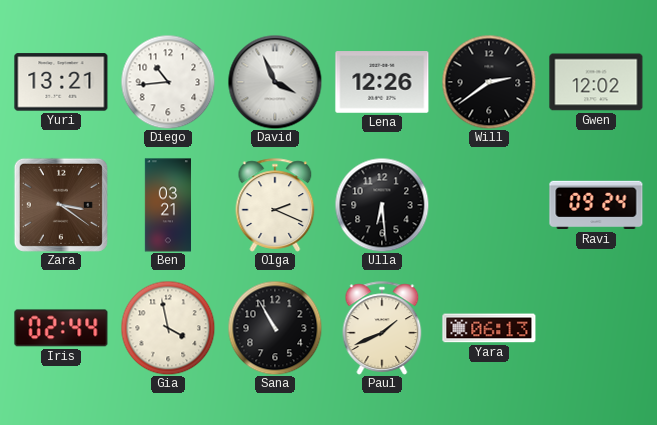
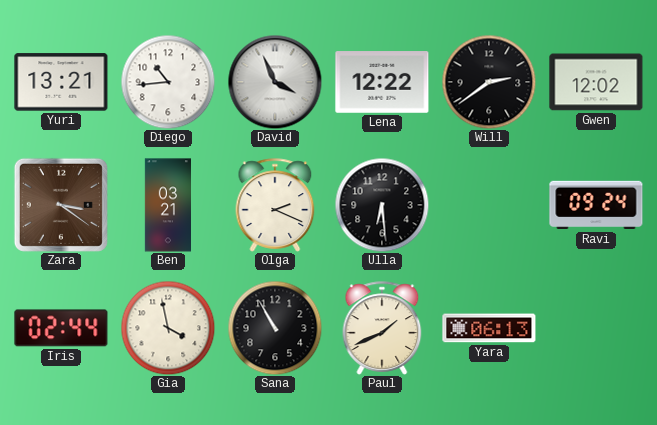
Lena: 12:26 -> 12:22 (382, 82)
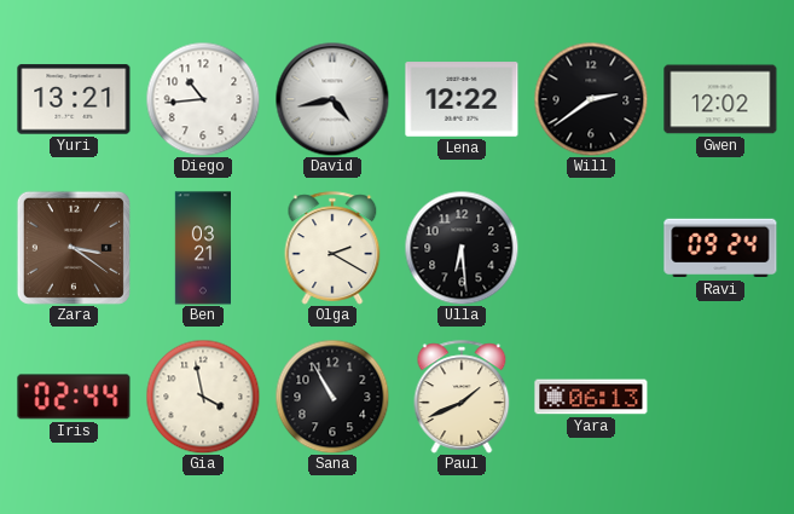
David: 3:56 -> 4:43 (332, 99)
Olga: 2:19 -> 2:20 (332, 248)
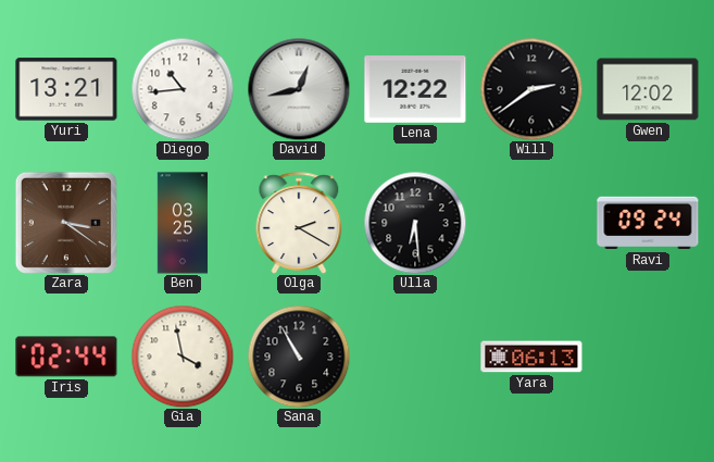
David: 4:43 -> 12:43 (299, 89)
Ben: 03:21 -> 03:25 (181, 223)
Paul: 1:41 -> none (462, 397)
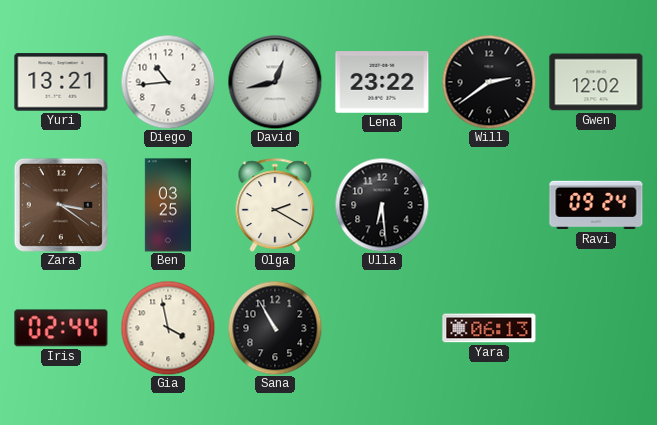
Lena: 12:22 -> 23:22 (382, 82)
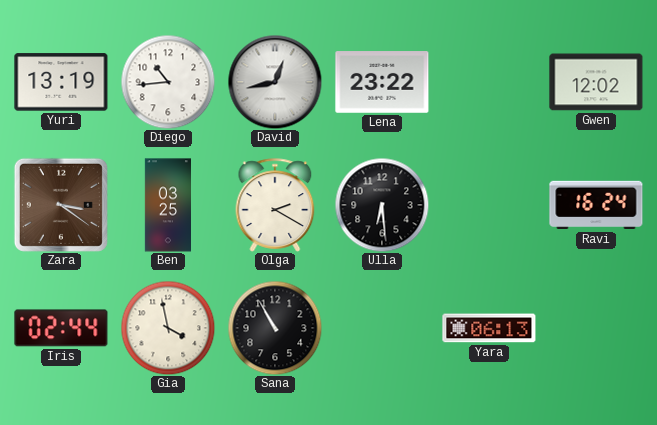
Yuri: 13:21 -> 13:19 (61, 82)
Will: 2:39 -> none (489, 82)
Ravi: 09:24 -> 16:24 (596, 205)
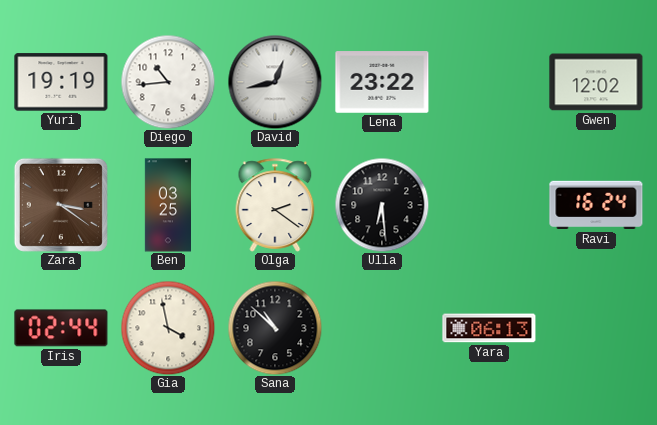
Yuri: 13:19 -> 19:19 (61, 82)
Olga: 2:20 -> 2:21 (275, 205)
Sana: 10:55 -> 10:52 (275, 328)
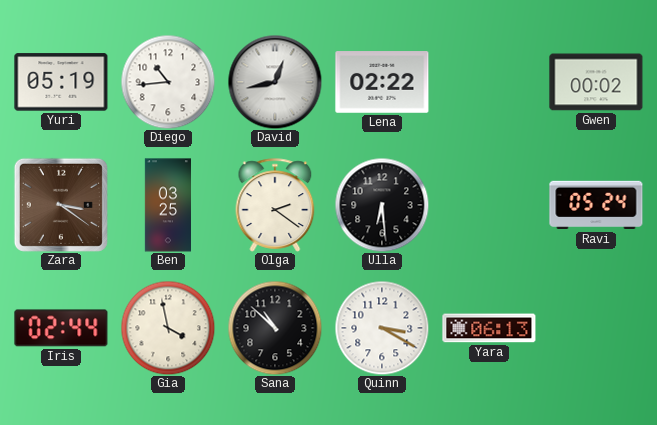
Yuri: 19:19 -> 05:19 (61, 82)
Lena: 23:22 -> 02:22 (382, 82)
Gwen: 12:02 -> 00:02 (596, 82)
Ravi: 16:24 -> 05:24 (596, 205)
Quinn: none -> 3:20 (382, 328)
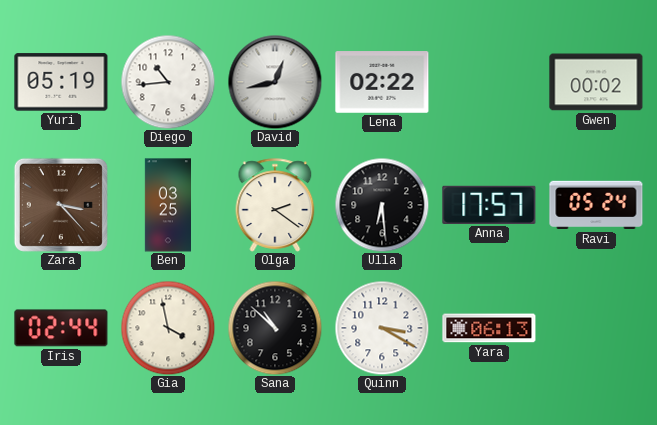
Zara: 3:21 -> 3:23 (61, 205)
Anna: none -> 17:57 (489, 205)
